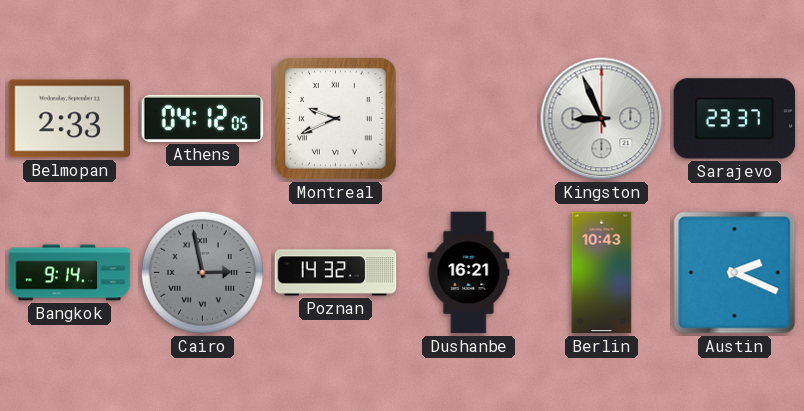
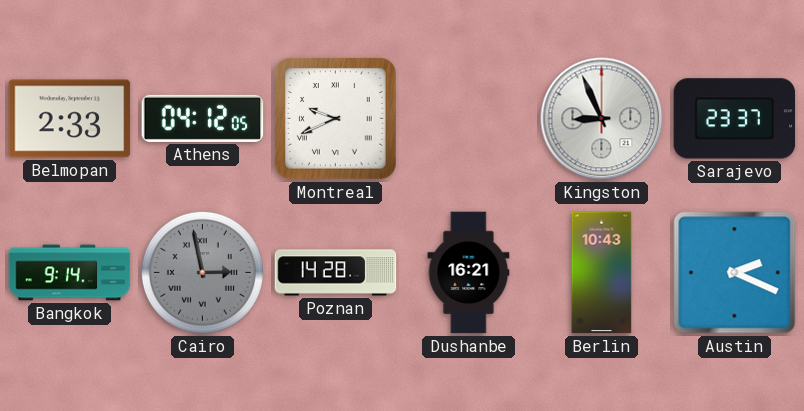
Poznan: 14:32 -> 14:28 (336, 273)
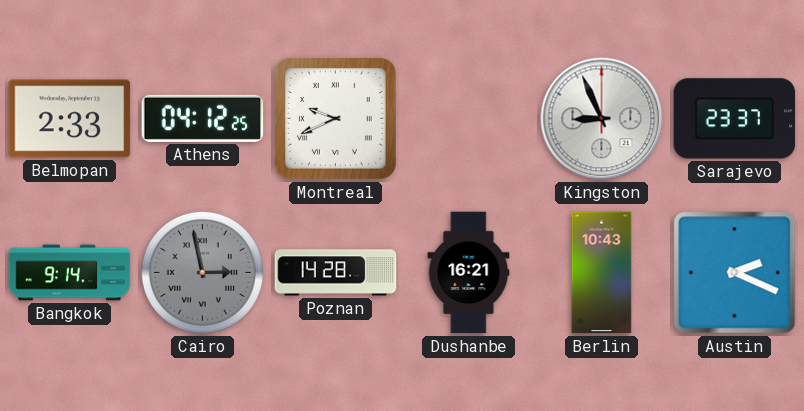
Athens: 04:12:05 -> 04:12:25 (203, 118)
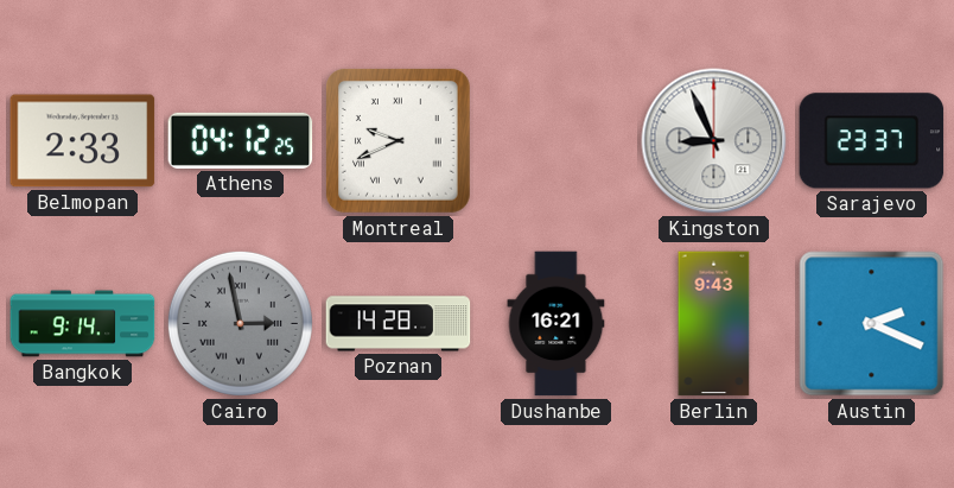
Berlin: 10:43 -> 9:43 (714, 324)
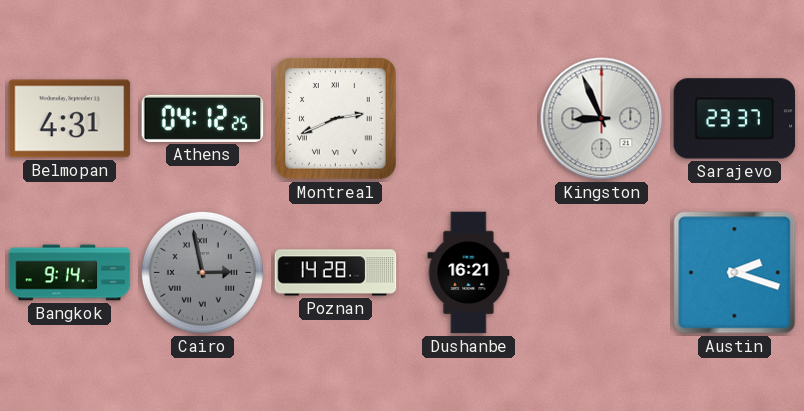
Belmopan: 2:33 -> 4:31 (70, 119)
Montreal: 9:41 -> 2:41 (336, 119)
Berlin: 9:43 -> none (714, 324)
Austin: 2:19 -> 2:18 (735, 273)
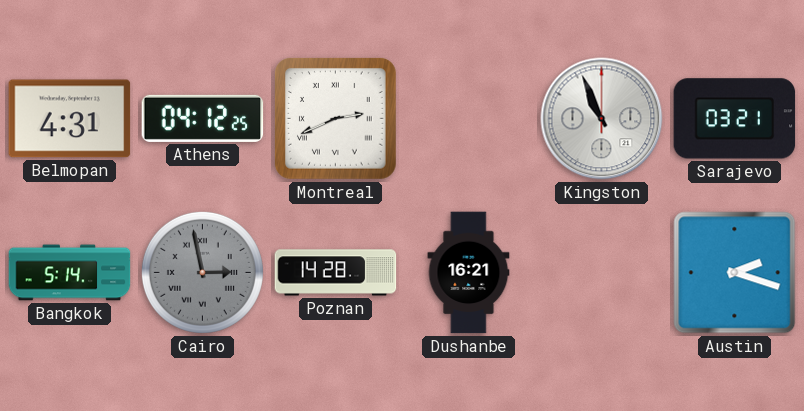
Kingston: 8:56 -> 10:56 (602, 119)
Sarajevo: 23:37 -> 03:21 (735, 119)
Bangkok: 9:14 -> 5:14 (70, 273)
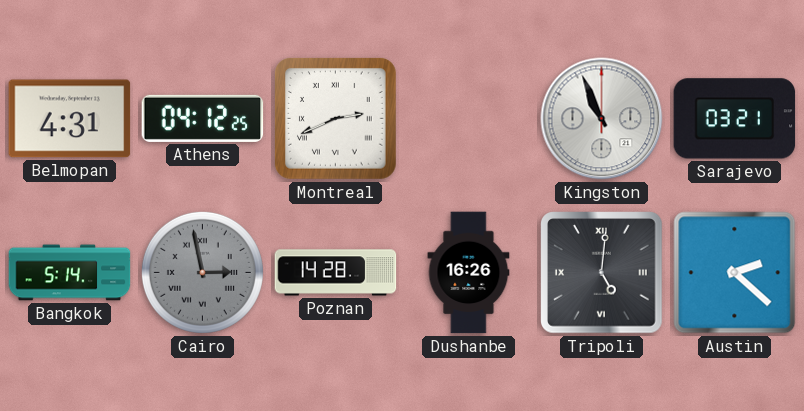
Dushanbe: 16:21 -> 16:26 (469, 273)
Tripoli: none -> 5:01 (602, 273)
Austin: 2:18 -> 2:22 (735, 273)
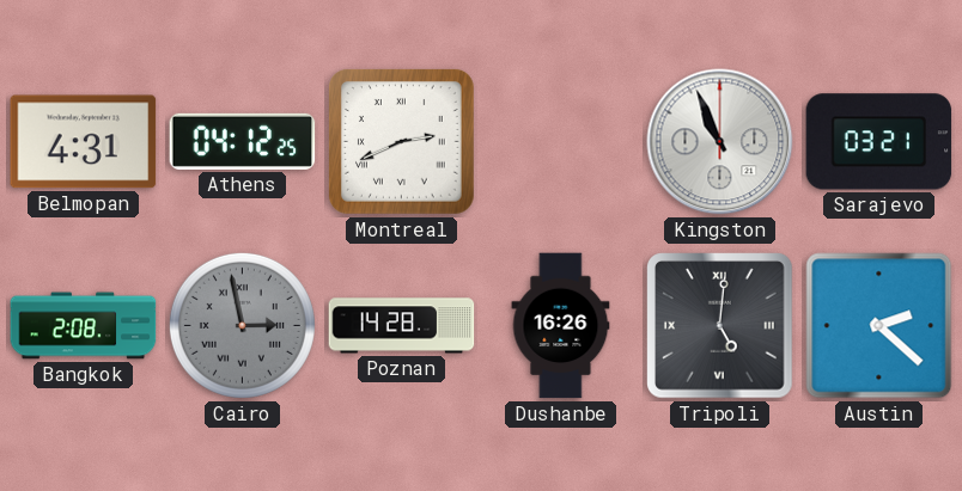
Bangkok: 5:14 -> 2:08 (84, 326)
